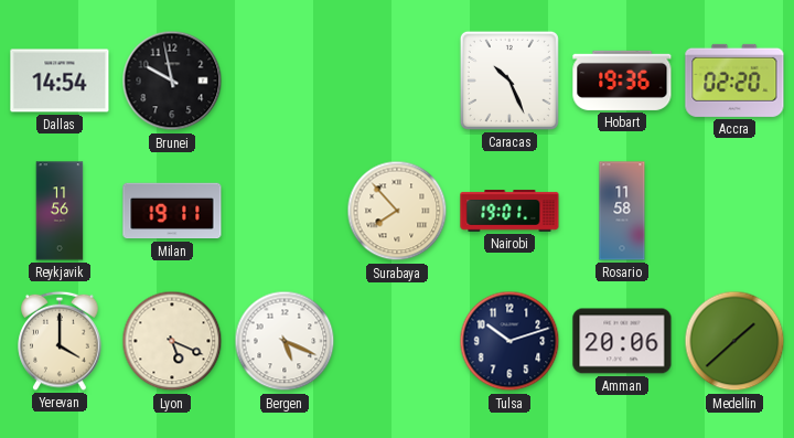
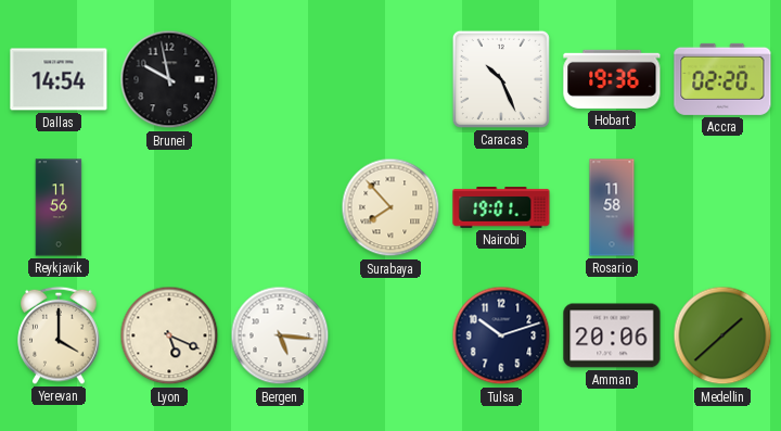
Milan: 19:11 -> none (172, 211)
Bergen: 5:19 -> 5:16 (280, 335)
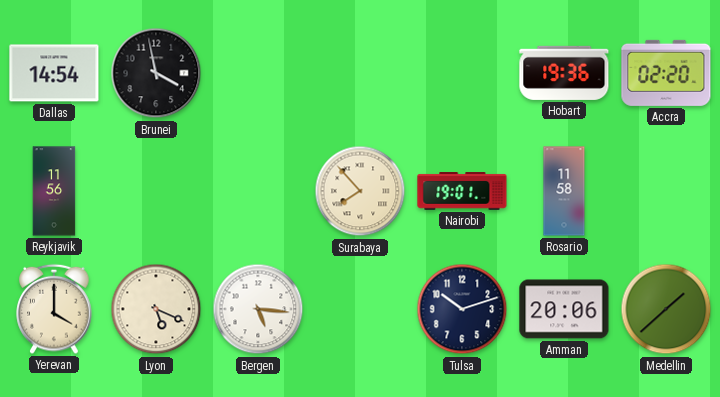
Brunei: 9:58 -> 3:58 (156, 73)
Caracas: 10:26 -> none (501, 79)
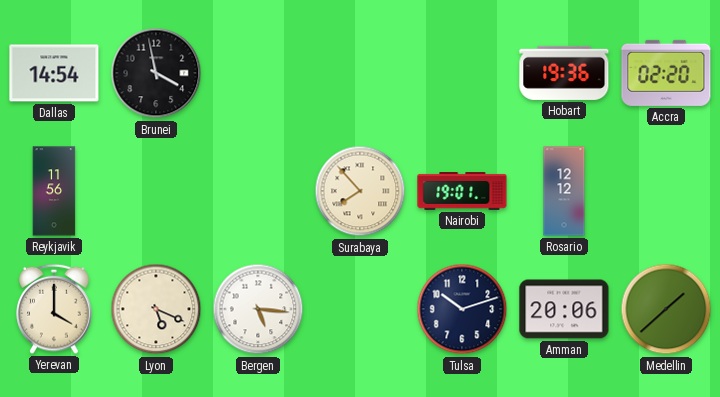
Rosario: 11:58 -> 12:12 (564, 191)
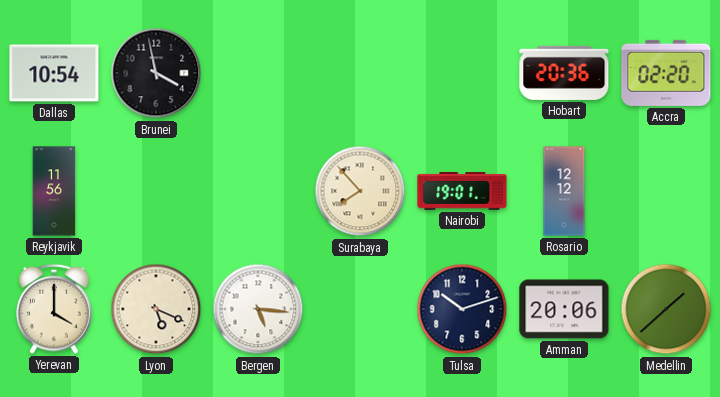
Dallas: 14:54 -> 10:54 (54, 73)
Hobart: 19:36 -> 20:36 (564, 73)
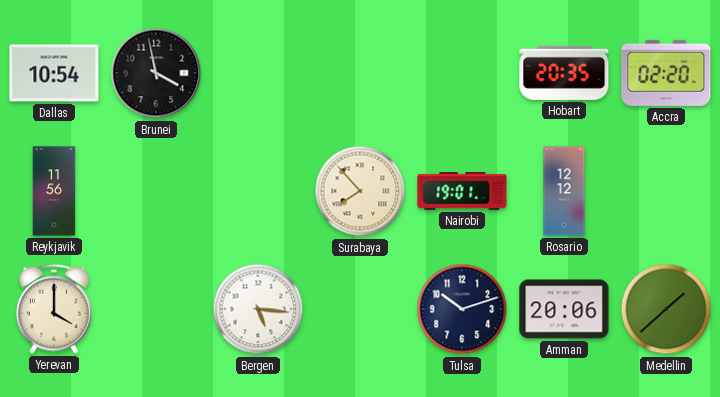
Hobart: 20:36 -> 20:35 (564, 73)
Lyon: 5:19 -> none (156, 309)
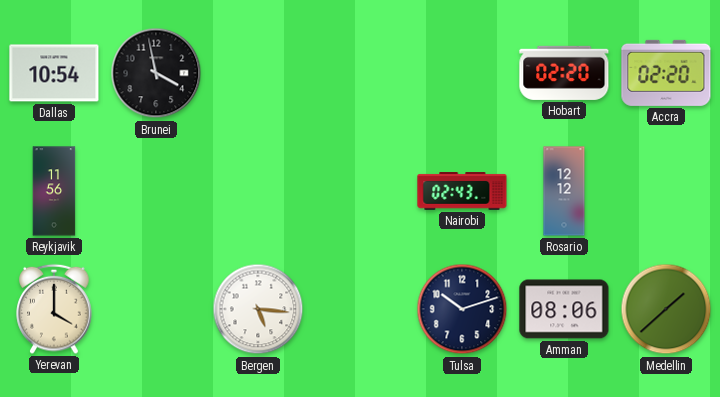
Hobart: 20:35 -> 02:20 (564, 73)
Surabaya: 7:53 -> none (360, 191)
Nairobi: 19:01 -> 02:43 (462, 191)
Amman: 20:06 -> 08:06 (564, 309)
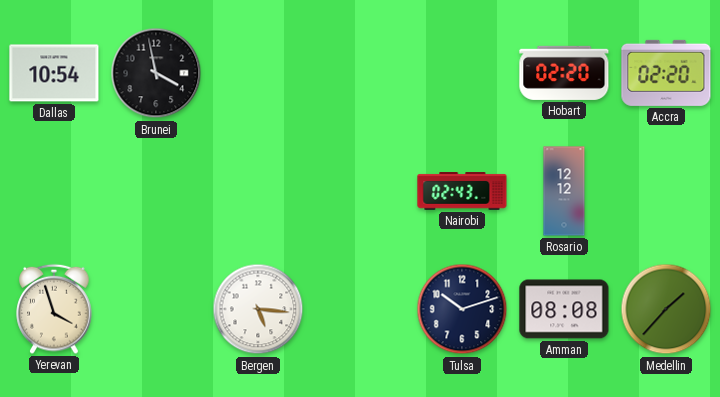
Reykjavik: 11:56 -> none (54, 191)
Yerevan: 4:00 -> 3:57 (54, 309)
Amman: 08:06 -> 08:08 (564, 309)
Medellin: 1:38 -> 1:37 (666, 309)
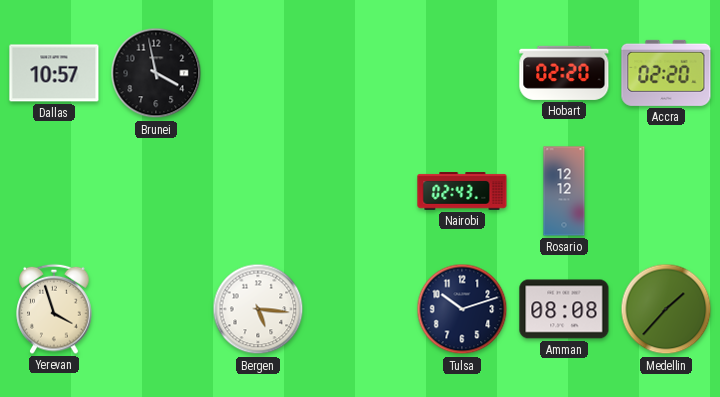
Dallas: 10:54 -> 10:57 (54, 73)
